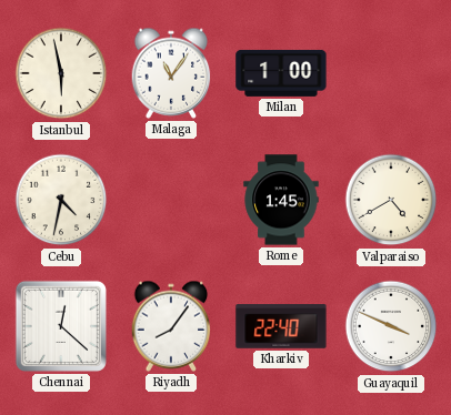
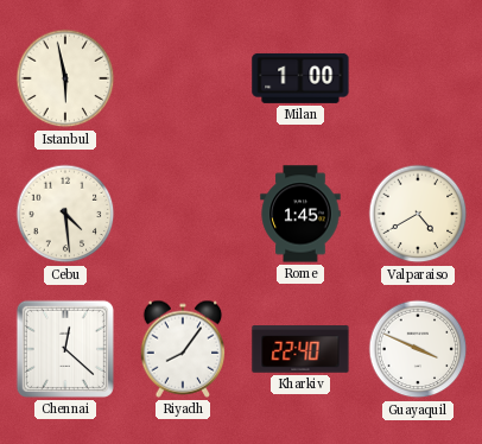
Malaga: 11:06 -> none (171, 73)
Cebu: 4:32 -> 4:29 (65, 214)
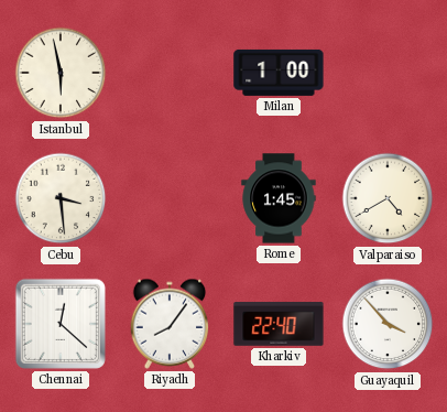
Cebu: 4:29 -> 3:29 (61, 198)
Guayaquil: 3:49 -> 3:53 (388, 324)
